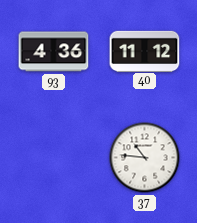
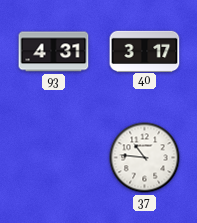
93: 4:36 -> 4:31 (54, 52)
40: 11:12 -> 3:17 (145, 51)
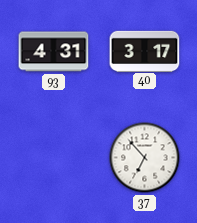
37: 10:46 -> 6:53 (145, 158)
